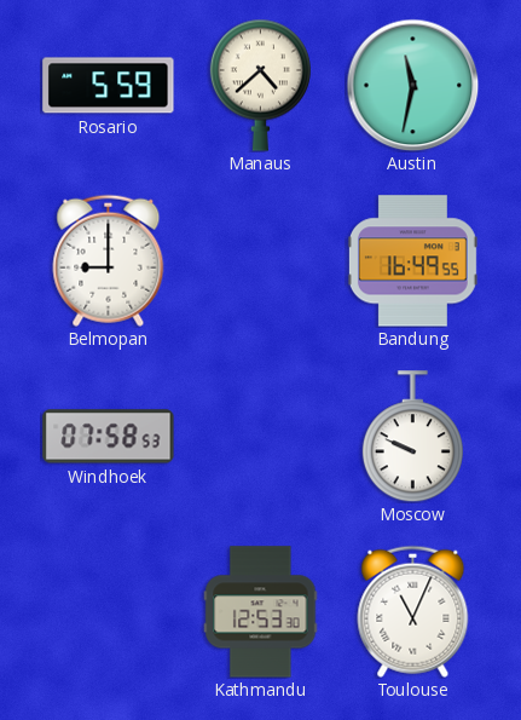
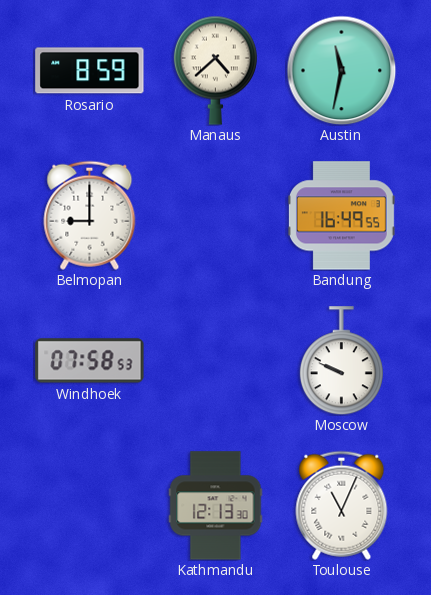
Rosario: 5:59 -> 8:59 (90, 71)
Kathmandu: 12:53 -> 12:13 (216, 506)
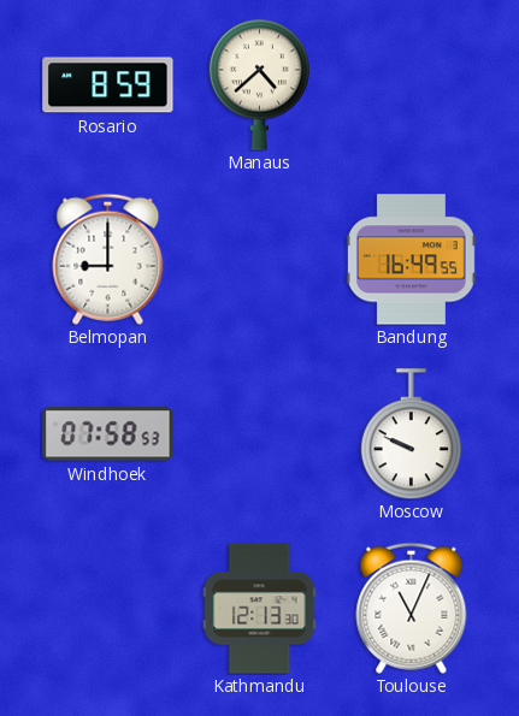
Austin: 11:32 -> none (341, 70)
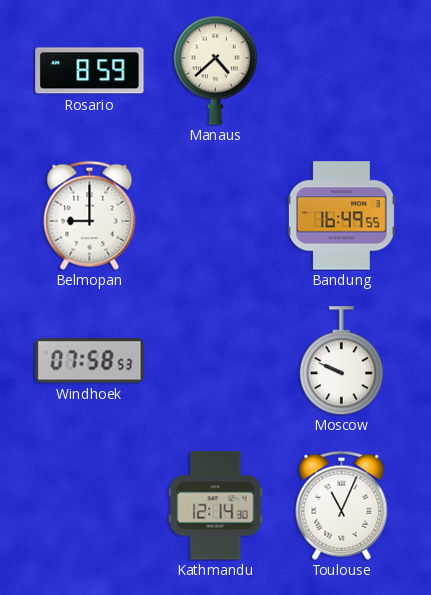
Kathmandu: 12:13 -> 12:14 (216, 506)
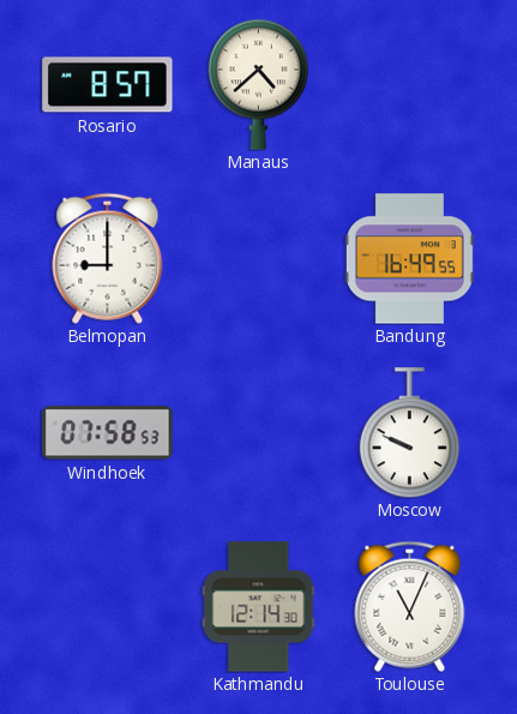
Rosario: 8:59 -> 8:57 (108, 85)
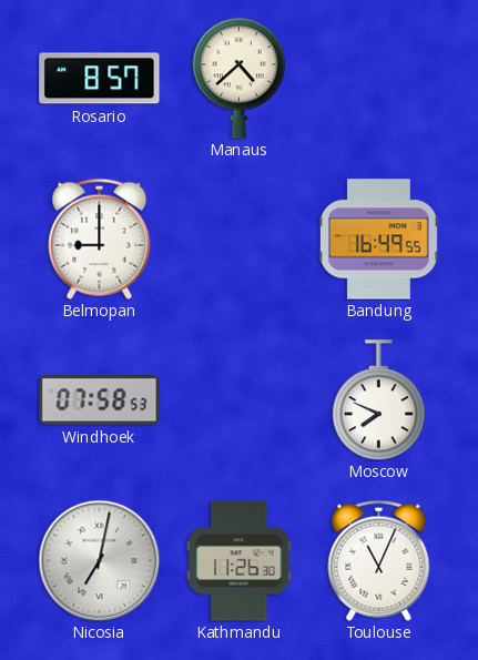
Moscow: 9:49 -> 7:49 (378, 400)
Nicosia: none -> 7:02 (99, 560)
Kathmandu: 12:14 -> 11:26 (240, 561)
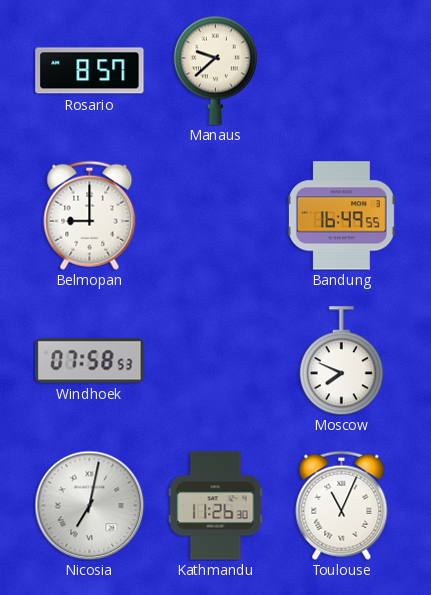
Manaus: 4:38 -> 9:38 (215, 70)
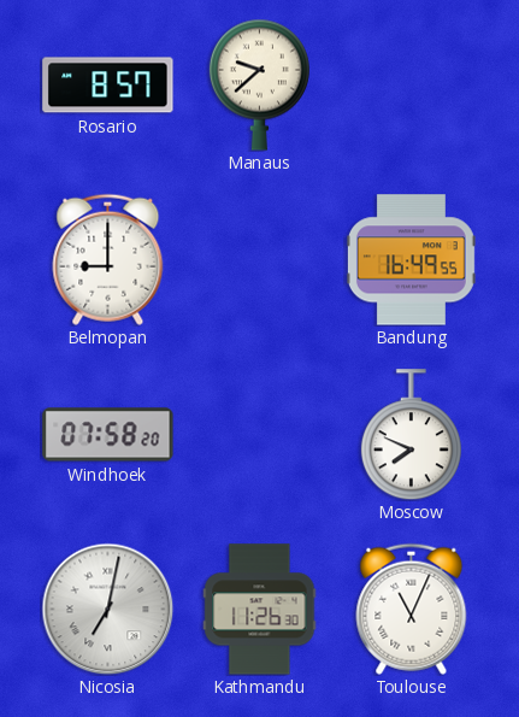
Windhoek: 07:58:53 -> 07:58:20 (108, 435)
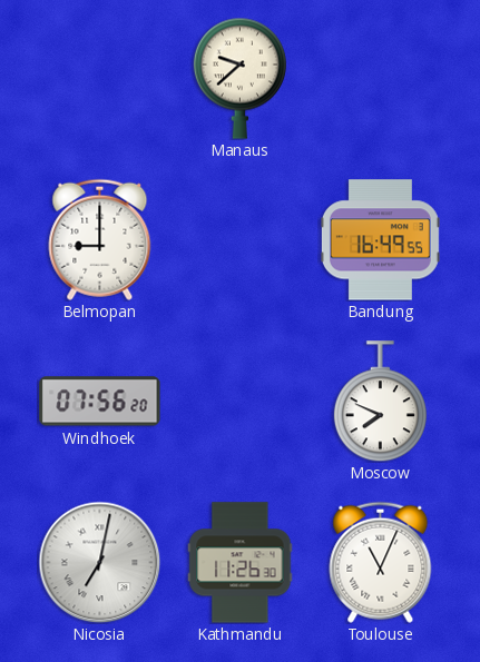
Rosario: 8:57 -> none (108, 86)
Windhoek: 07:58 -> 07:56 (100, 402)
